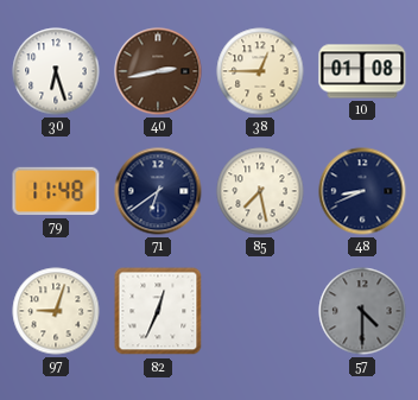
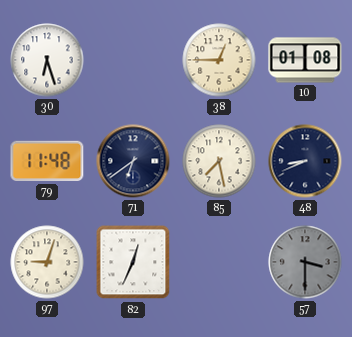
40: 2:43 -> none (158, 71)
57: 4:30 -> 3:30 (305, 262)
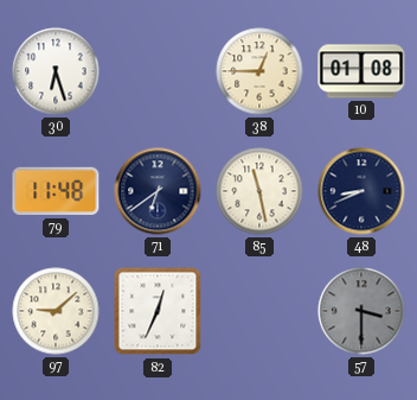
85: 7:28 -> 11:28 (259, 191)
97: 9:03 -> 9:08 (56, 311)
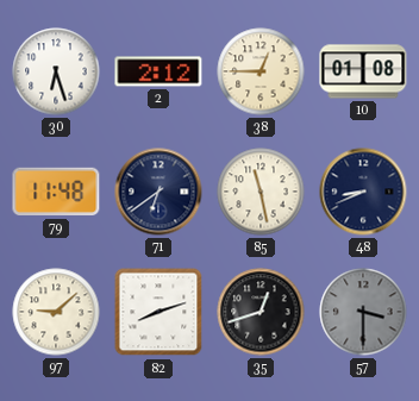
2: none -> 2:12 (158, 71)
82: 12:34 -> 8:12 (158, 312)
35: none -> 12:42 (261, 312)
